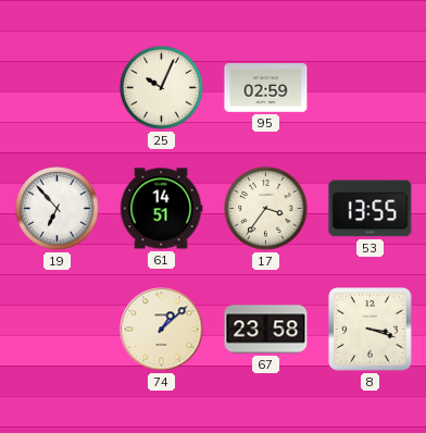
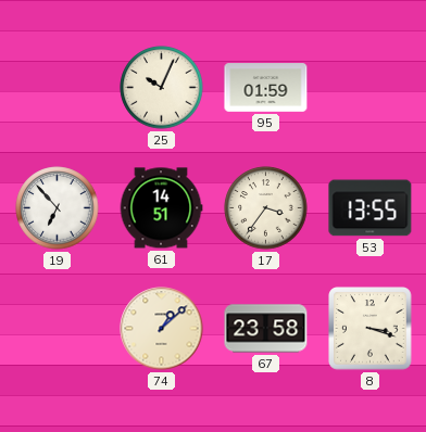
95: 02:59 -> 01:59 (266, 88)
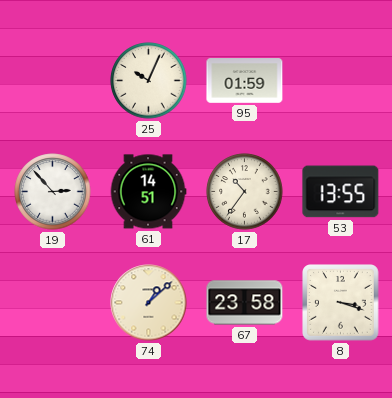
19: 6:53 -> 2:53 (53, 192)
17: 3:36 -> 10:36 (245, 192)
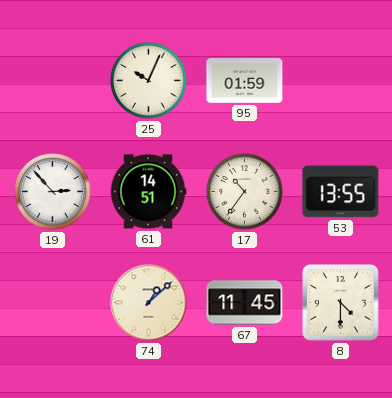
67: 23:58 -> 11:45 (245, 303)
8: 3:18 -> 4:30 (341, 303)
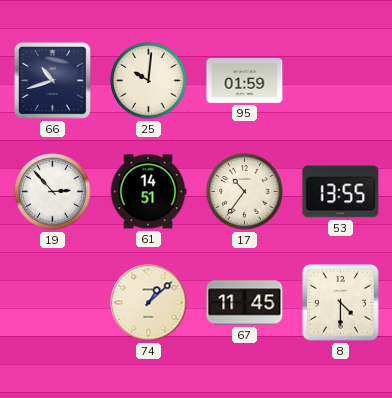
66: none -> 10:42 (52, 80)
25: 10:04 -> 10:01 (149, 81)
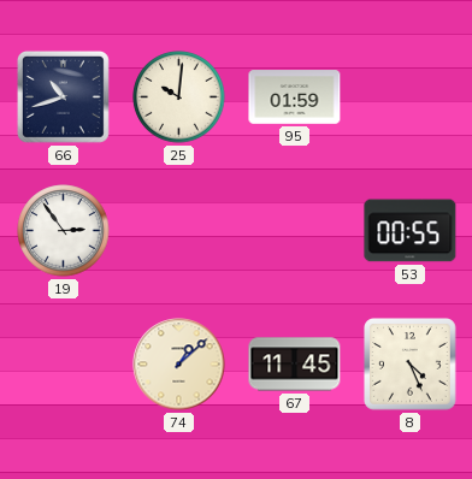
19: 2:53 -> 2:54 (64, 231)
61: 14:51 -> none (148, 192)
17: 10:36 -> none (245, 192)
53: 13:55 -> 00:55 (411, 231)
8: 4:30 -> 4:26 (411, 365)
